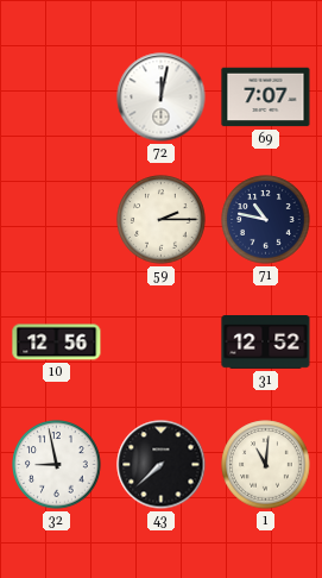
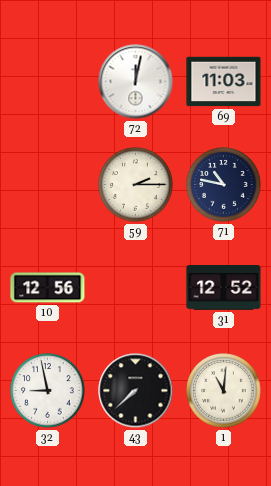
69: 7:07 -> 11:03 (224, 82)
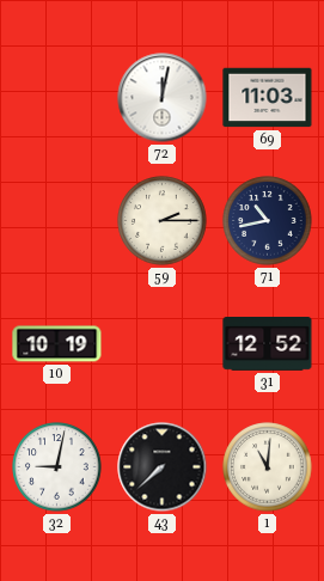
71: 10:47 -> 10:43 (268, 221)
10: 12:56 -> 10:19 (57, 344)
32: 8:58 -> 9:02 (57, 467)
